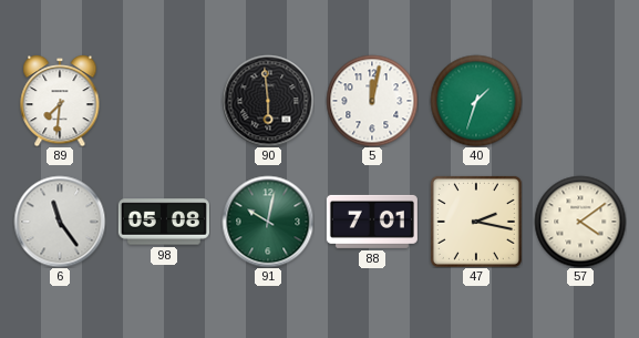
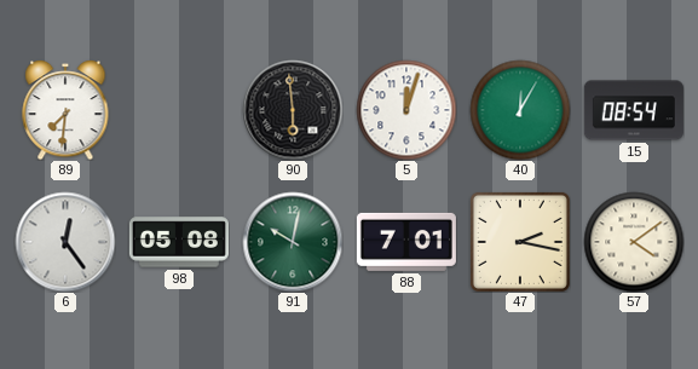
5: 12:02 -> 12:03 (406, 110)
40: 1:33 -> 12:05 (520, 110)
15: none -> 08:54 (634, 110)
6: 11:24 -> 12:24 (65, 242)
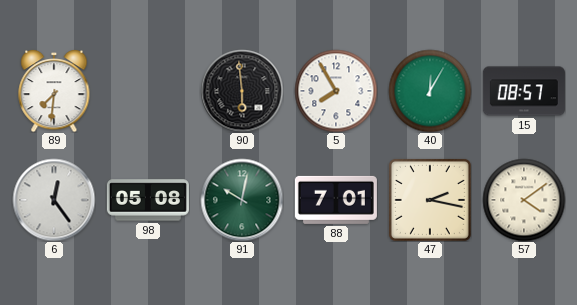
5: 12:03 -> 7:55 (336, 91)
15: 08:54 -> 08:57 (524, 91)
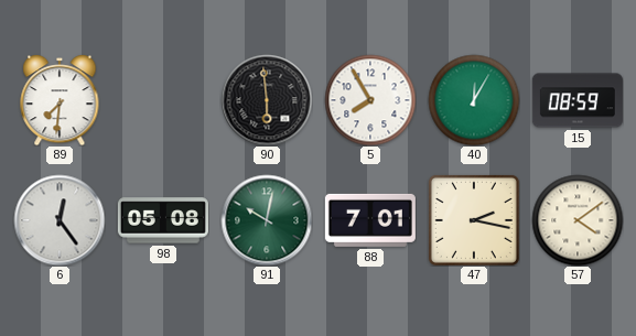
15: 08:57 -> 08:59 (578, 100)
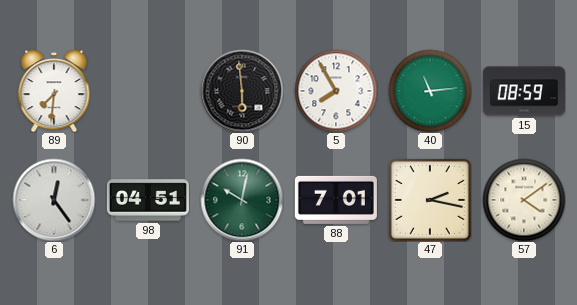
40: 12:05 -> 11:14 (430, 91)
98: 05:08 -> 04:51 (148, 200)
